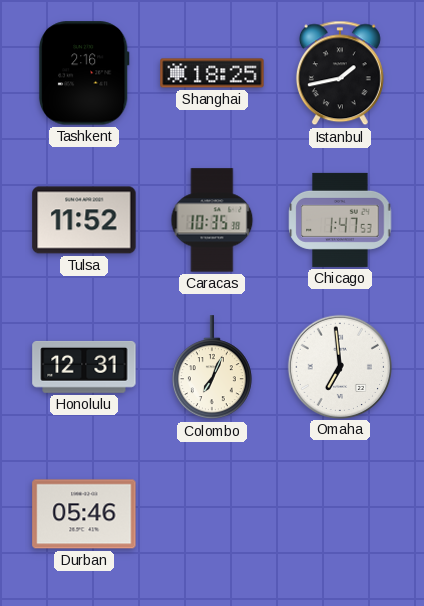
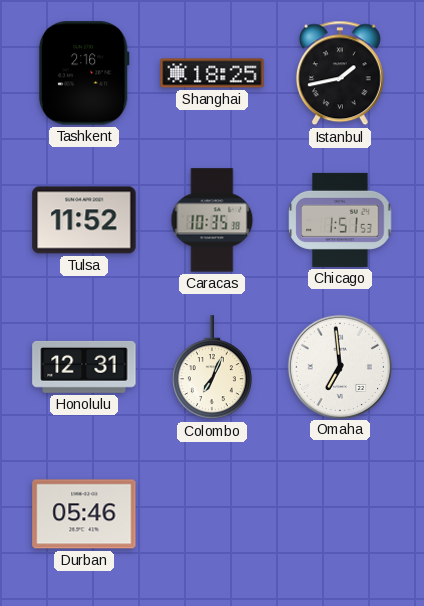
Chicago: 1:47 -> 1:51 (340, 220)
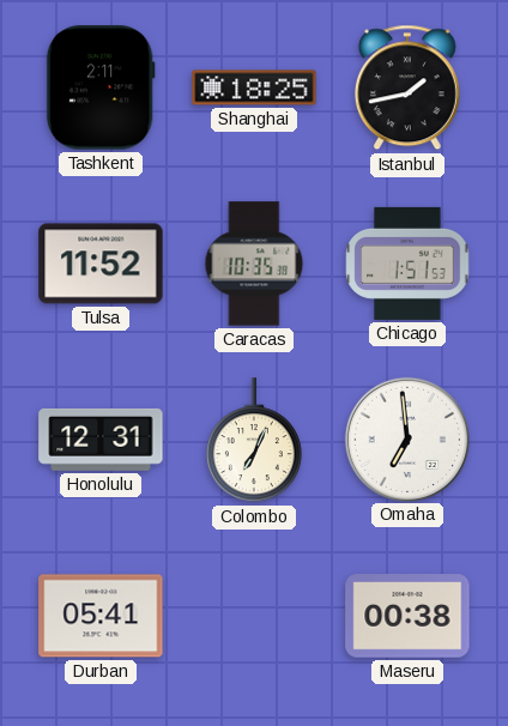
Tashkent: 2:16 -> 2:11 (101, 87)
Durban: 05:46 -> 05:41 (101, 616)
Maseru: none -> 00:38 (407, 616)
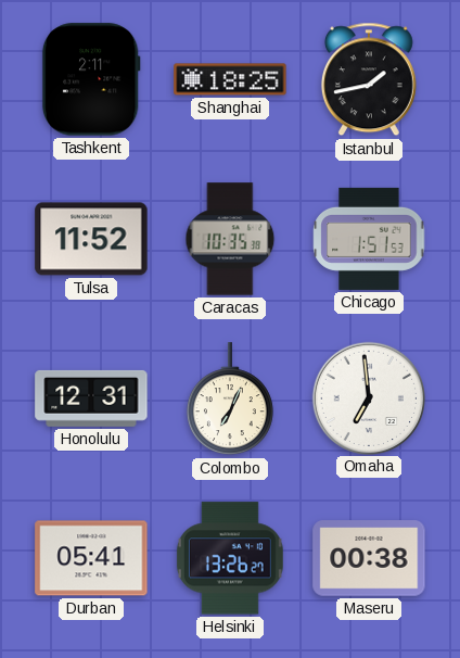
Helsinki: none -> 13:26 (230, 558)
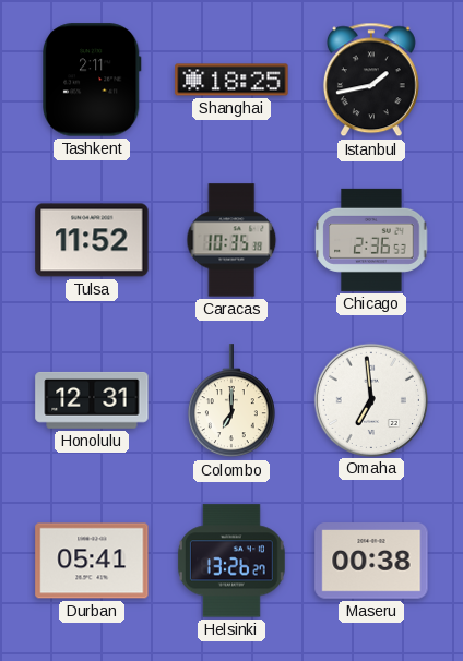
Chicago: 1:51 -> 2:36 (371, 240)
Colombo: 7:04 -> 7:00 (231, 401)
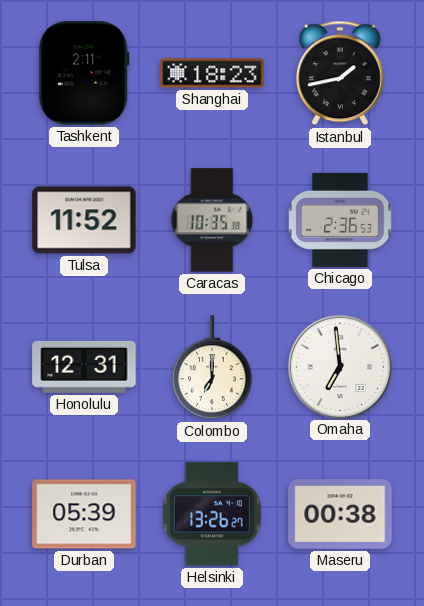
Shanghai: 18:25 -> 18:23 (212, 73)
Durban: 05:41 -> 05:39 (84, 514)
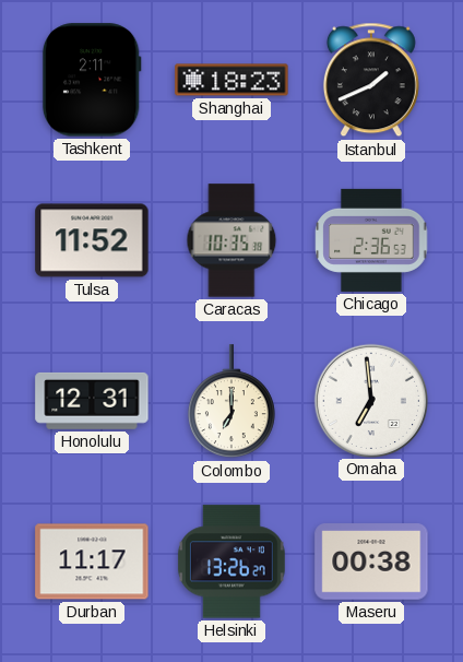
Istanbul: 1:43 -> 1:41 (371, 80)
Durban: 05:39 -> 11:17 (92, 561)
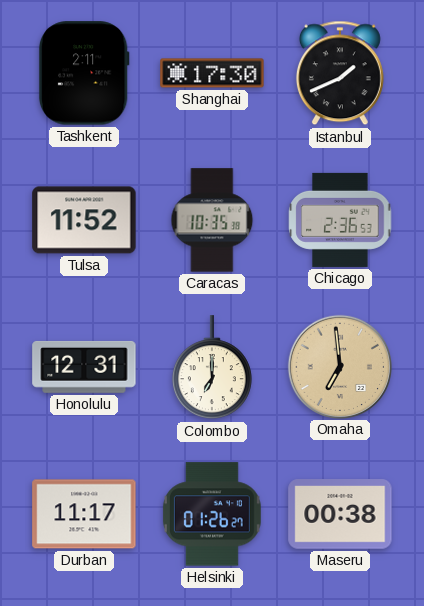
Shanghai: 18:23 -> 17:30 (212, 73)
Omaha dial: white -> champagne (339, 366)
Helsinki: 13:26 -> 01:26 (212, 514)
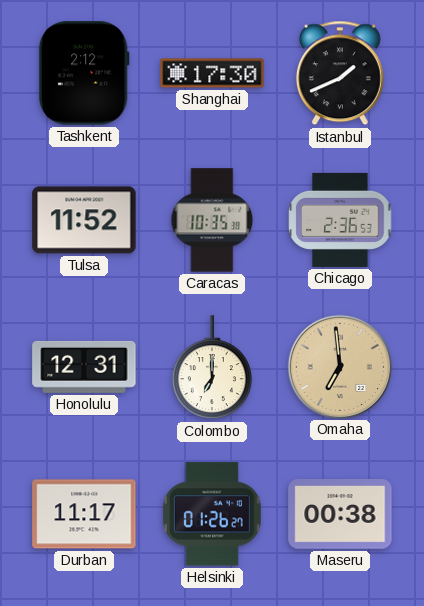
Tashkent: 2:11 -> 2:12 (84, 73)
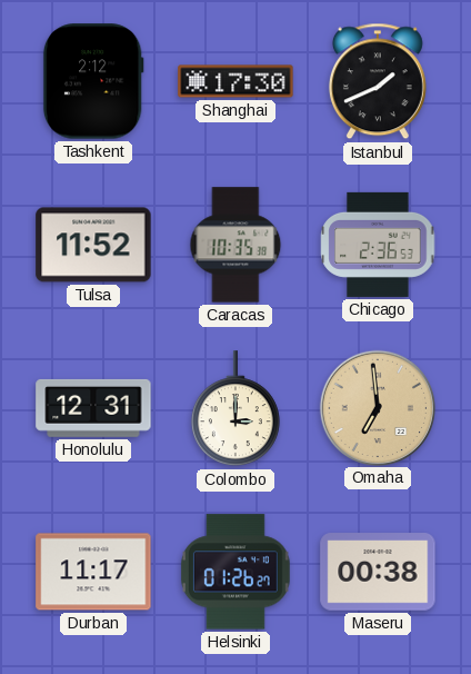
Colombo: 7:00 -> 3:00 (235, 409)
